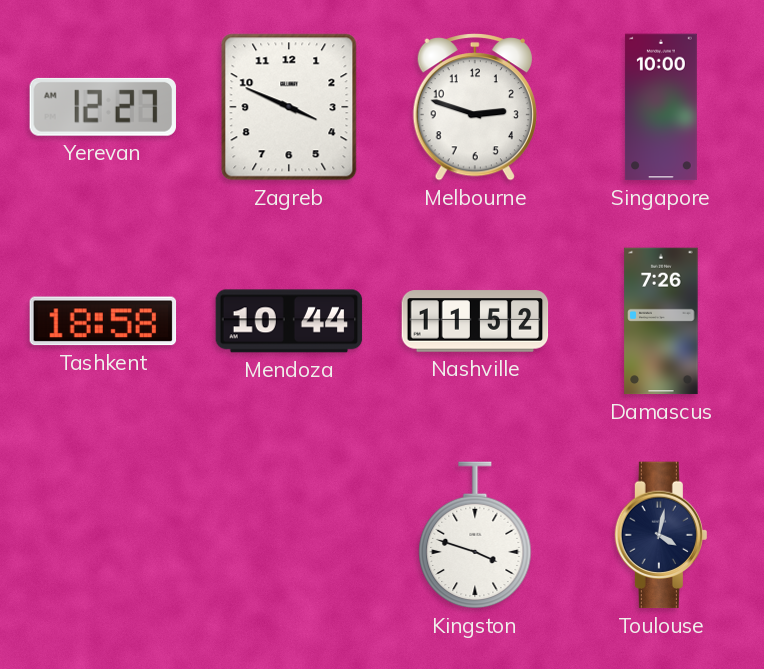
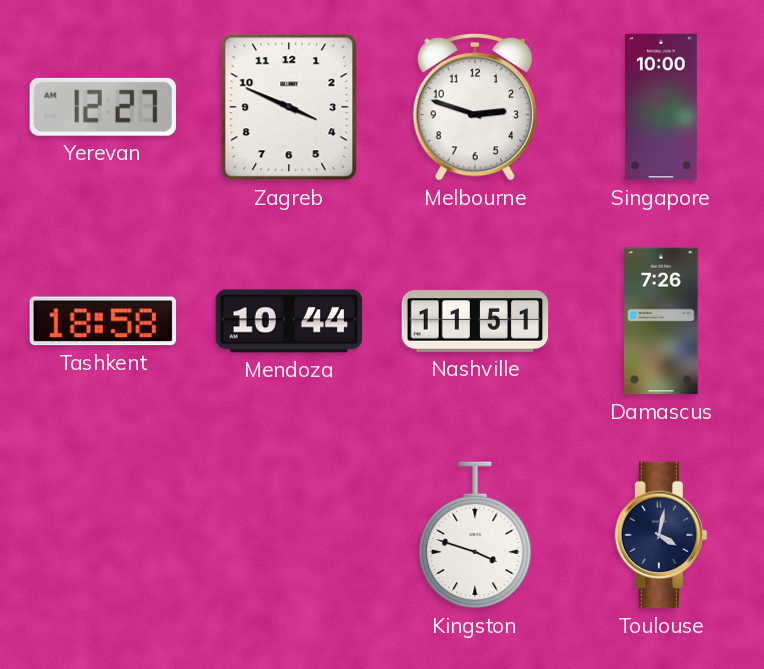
Nashville: 11:52 -> 11:51 (475, 321)
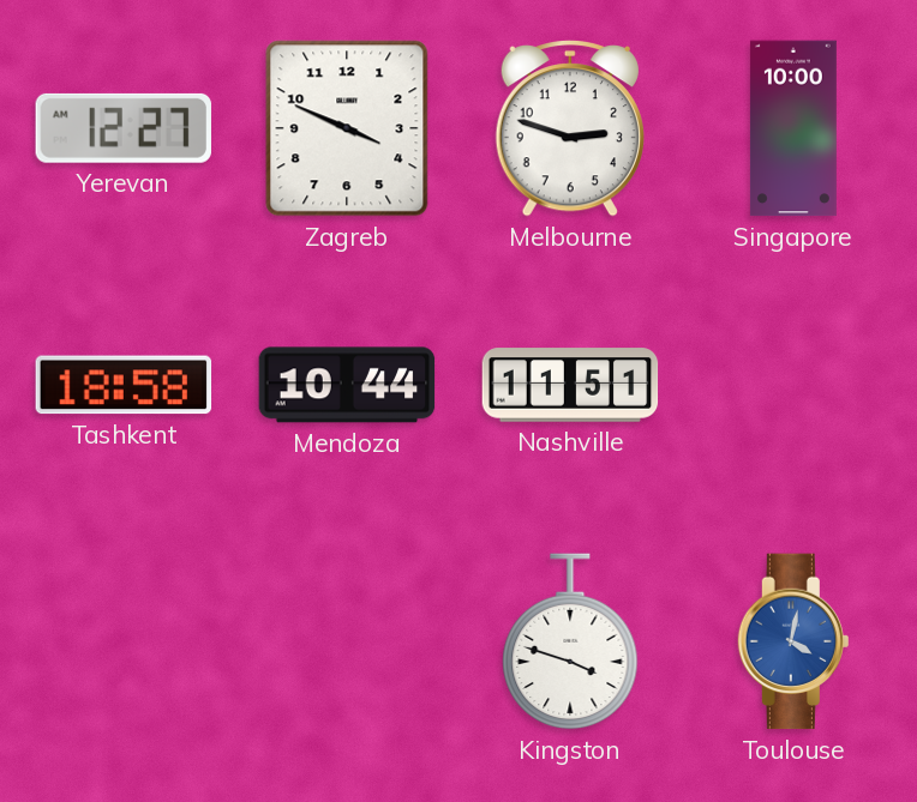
Damascus: 7:26 -> none (661, 321)
Toulouse dial: navy -> blue (793, 641)
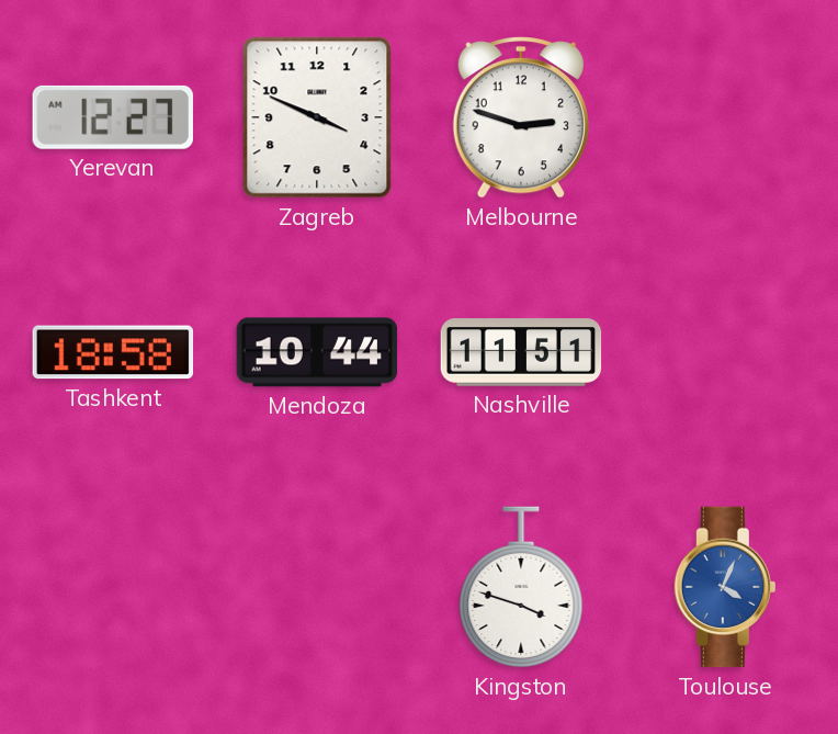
Singapore: 10:00 -> none (793, 128)
Toulouse: 4:02 -> 4:04 (725, 587)
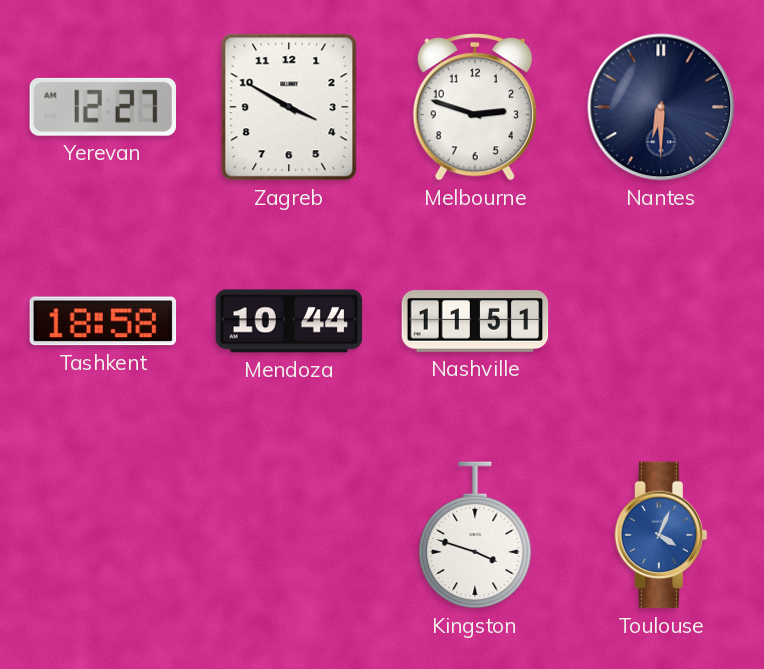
Zagreb: 3:49 -> 3:50 (289, 107)
Nantes: none -> 6:30 (661, 107)
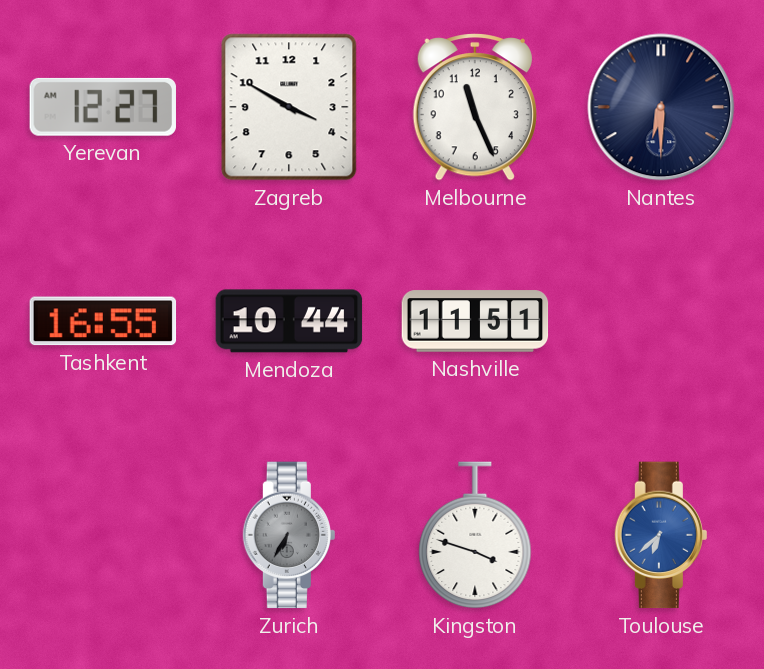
Melbourne: 2:48 -> 11:26 (475, 108)
Tashkent: 18:58 -> 16:55 (103, 321)
Zurich: none -> 6:35 (289, 535)
Toulouse: 4:04 -> 6:38 (661, 535)
